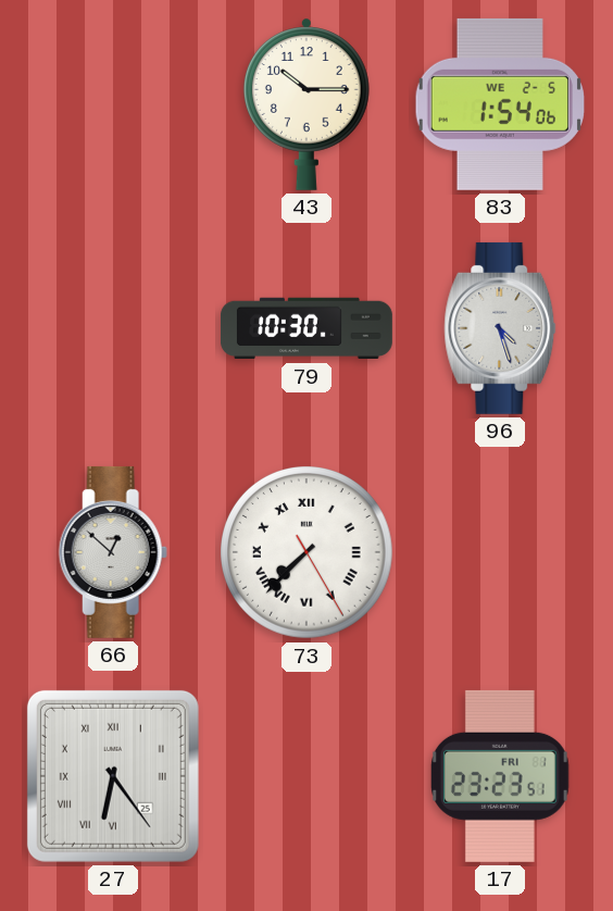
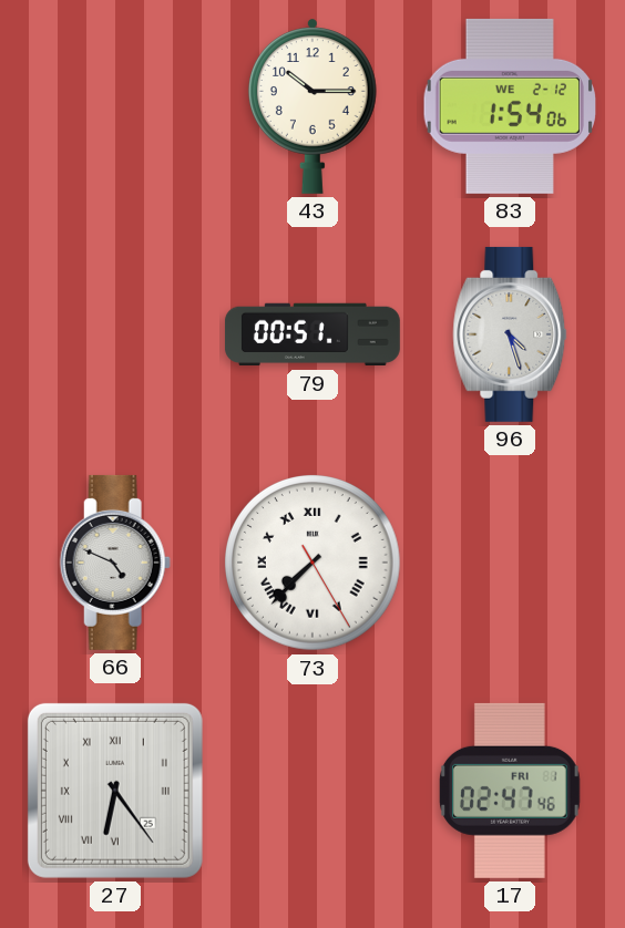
83 date: WE 2-5 -> WE 2-12 (509, 106)
79: 10:30 -> 00:51 (312, 334)
66: 12:52 -> 4:49 (115, 563)
17: 23:23 -> 02:47 (510, 791)
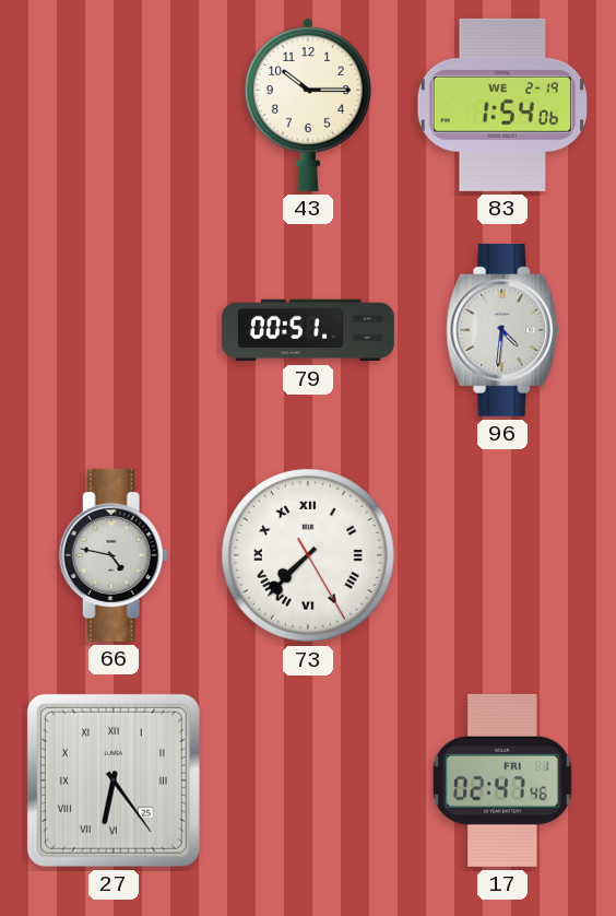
83 date: WE 2-12 -> WE 2-19 (501, 105)
96: 4:27 -> 4:31 (502, 330)
66: 4:49 -> 4:47 (114, 555)
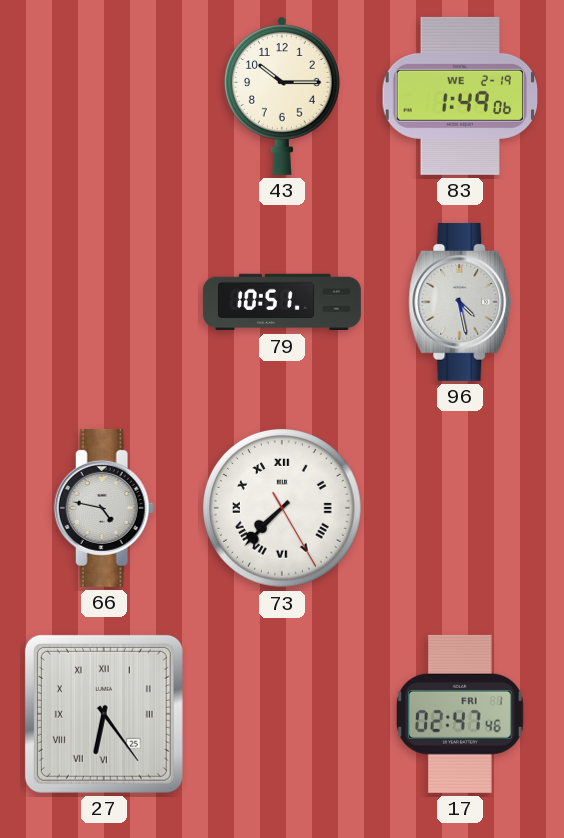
83: 1:54 -> 1:49 (459, 96)
79: 00:51 -> 10:51 (282, 302)
96: 4:31 -> 4:28 (460, 302)
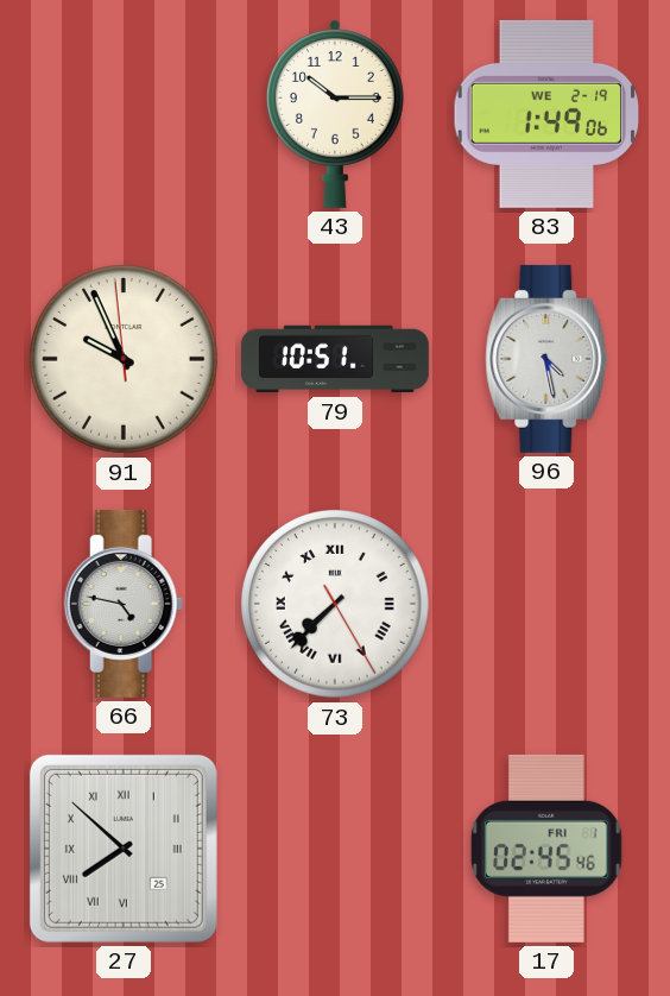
91: none -> 9:55 (125, 360)
27: 6:24 -> 7:52 (124, 849)
17: 02:47 -> 02:45 (546, 849)
